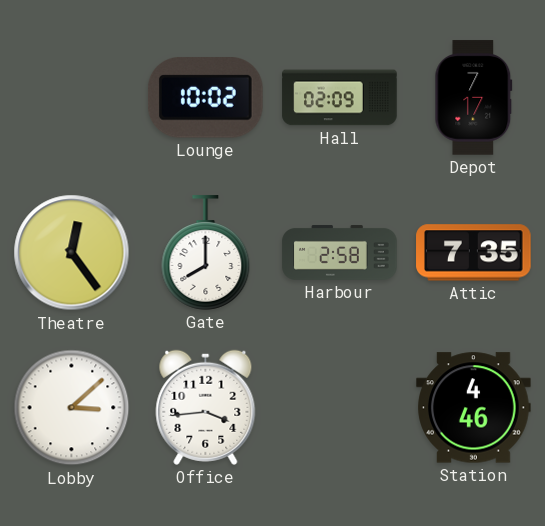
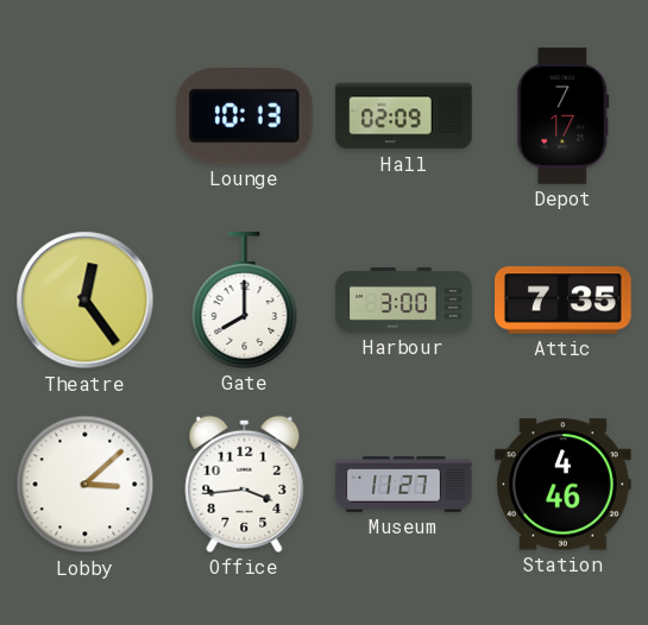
Lounge: 10:02 -> 10:13 (244, 116)
Harbour: 2:58 -> 3:00 (404, 301)
Museum: none -> 11:27 (404, 485)
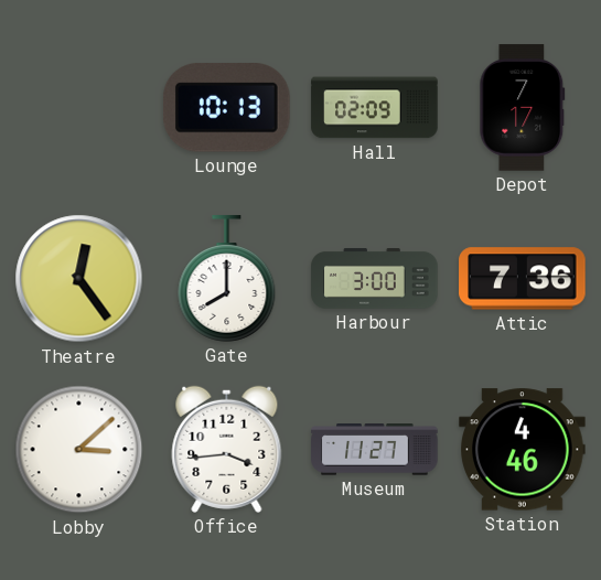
Attic: 7:35 -> 7:36 (523, 279)
